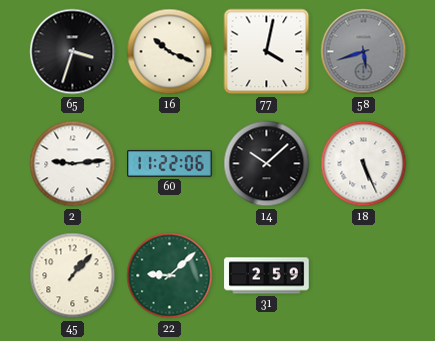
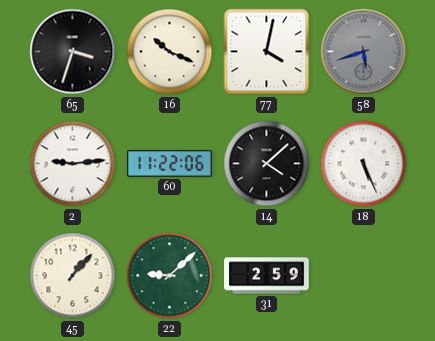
14: 10:08 -> 4:08 (267, 164)
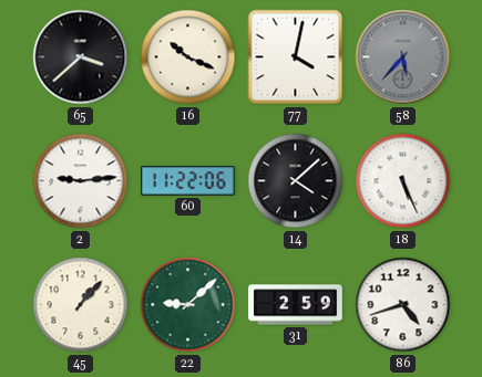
65: 3:33 -> 3:38 (81, 57)
58: 5:42 -> 5:37 (403, 57)
86: none -> 4:42 (403, 305)
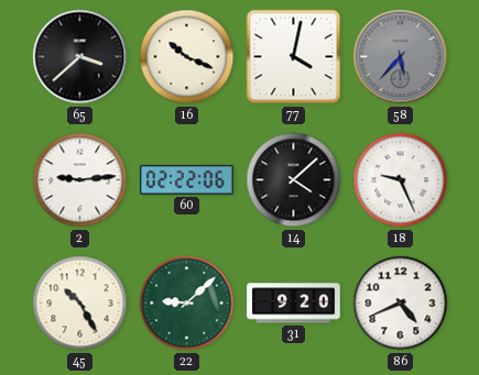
60: 11:22 -> 02:22 (187, 180)
18: 5:26 -> 9:26 (401, 180)
45: 1:07 -> 10:25 (80, 304)
31: 2:59 -> 9:20 (294, 304)
86: 4:42 -> 4:41 (401, 304)
